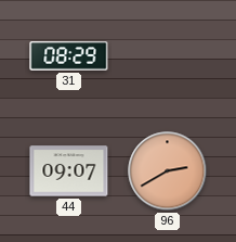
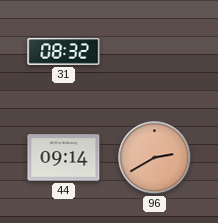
31: 08:29 -> 08:32 (64, 52)
44: 09:07 -> 09:14 (64, 158)
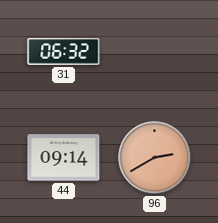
31: 08:32 -> 06:32 (64, 52)
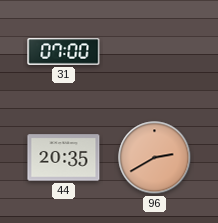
31: 06:32 -> 07:00 (64, 52)
44: 09:14 -> 20:35 (64, 158)
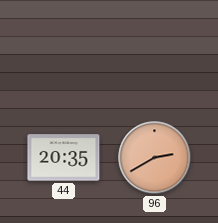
31: 07:00 -> none (64, 52)
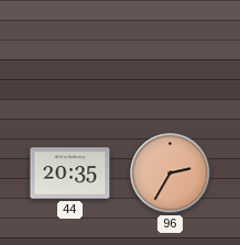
96: 2:40 -> 2:35 (171, 174)
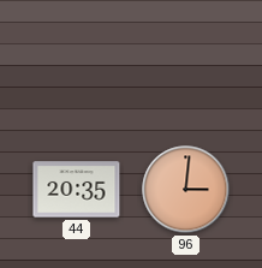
96: 2:35 -> 3:01 (186, 190)
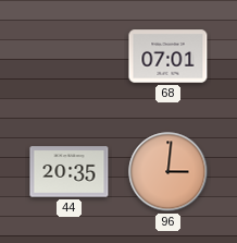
68: none -> 07:01 (169, 57)
